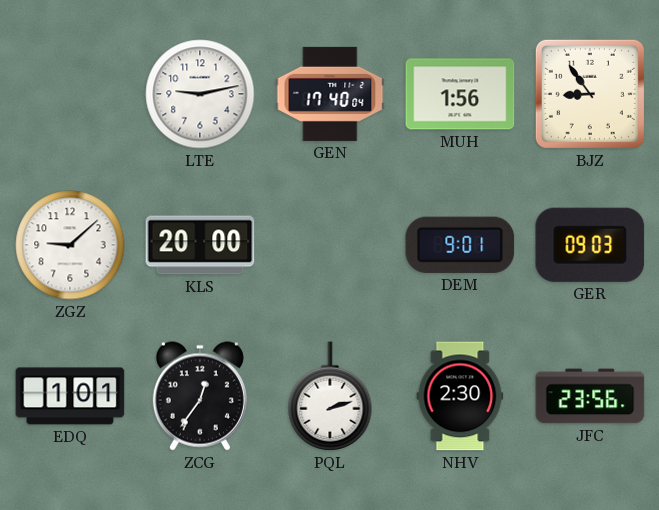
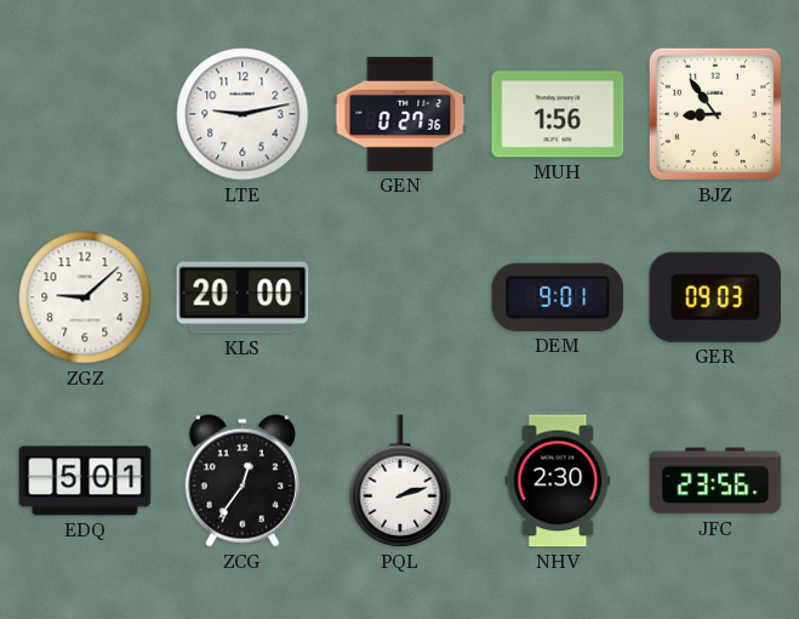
GEN: 17:40 -> 0:27 (400, 114)
EDQ: 1:01 -> 5:01 (85, 481)
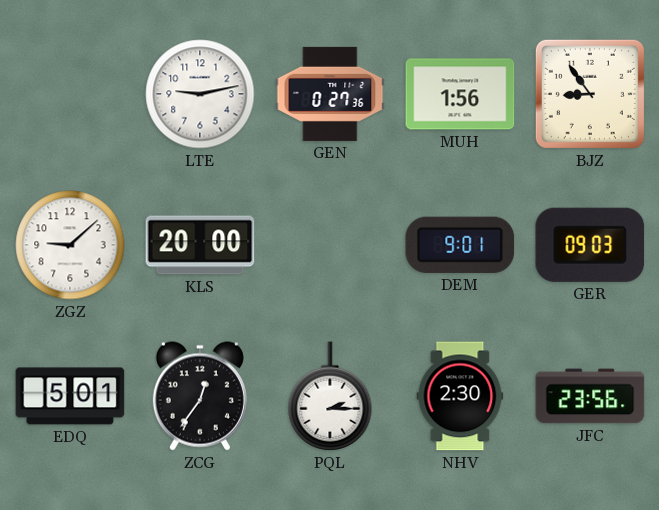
PQL: 2:12 -> 2:15 (330, 396)
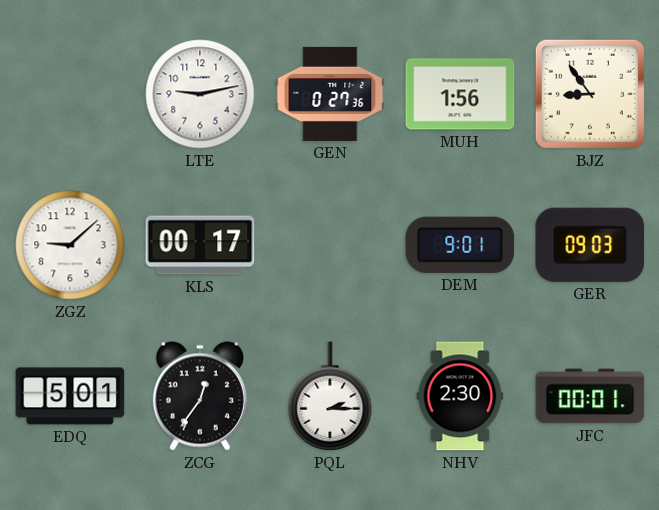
KLS: 20:00 -> 00:17 (200, 245)
JFC: 23:56 -> 00:01 (590, 396)
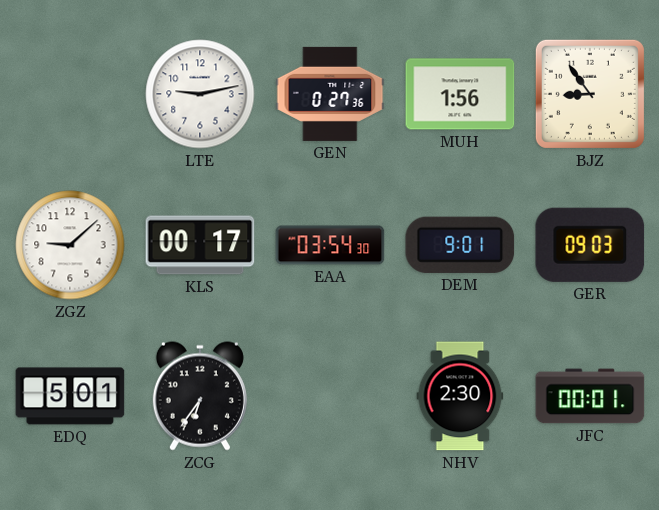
EAA: none -> 03:54 (330, 245)
ZCG: 12:36 -> 6:36 (200, 396)
PQL: 2:15 -> none (330, 396)
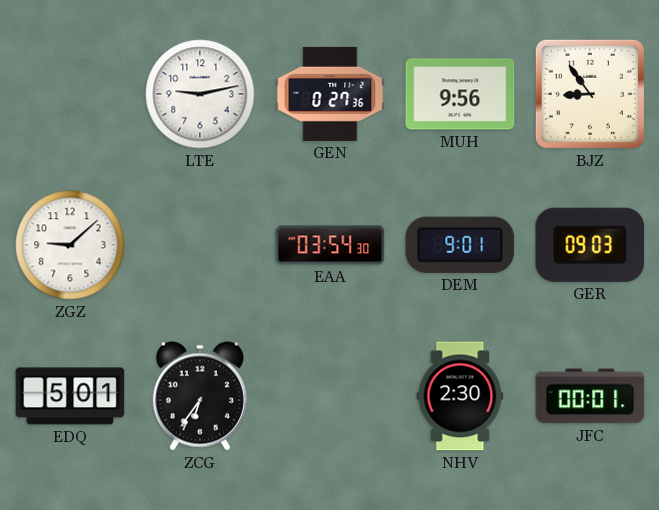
MUH: 1:56 -> 9:56 (460, 94)
KLS: 00:17 -> none (200, 245)
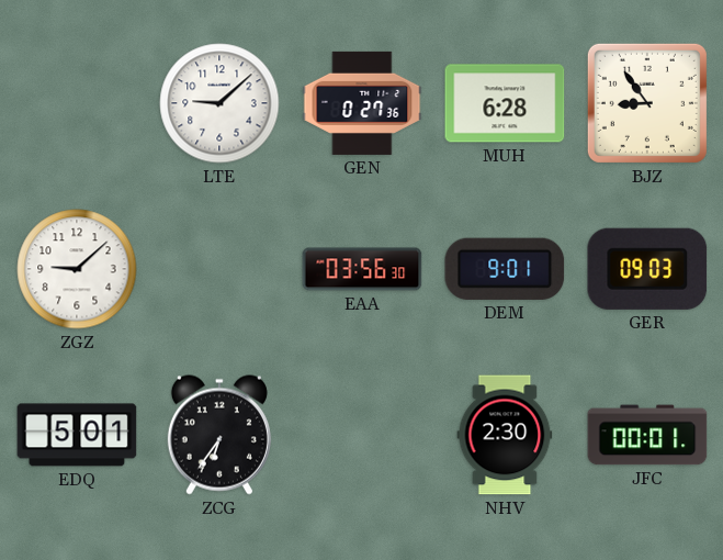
LTE: 9:13 -> 9:08 (219, 103)
MUH: 9:56 -> 6:28 (505, 103)
EAA: 03:54 -> 03:56 (362, 269)
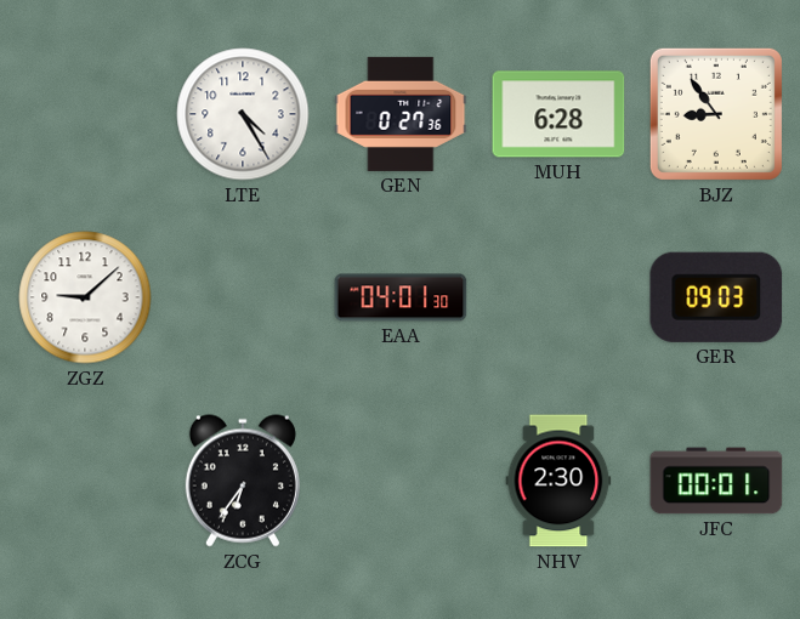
LTE: 9:08 -> 4:25 (243, 114)
EAA: 03:56 -> 04:01 (401, 297)
DEM: 9:01 -> none (505, 269)
EDQ: 5:01 -> none (77, 435)
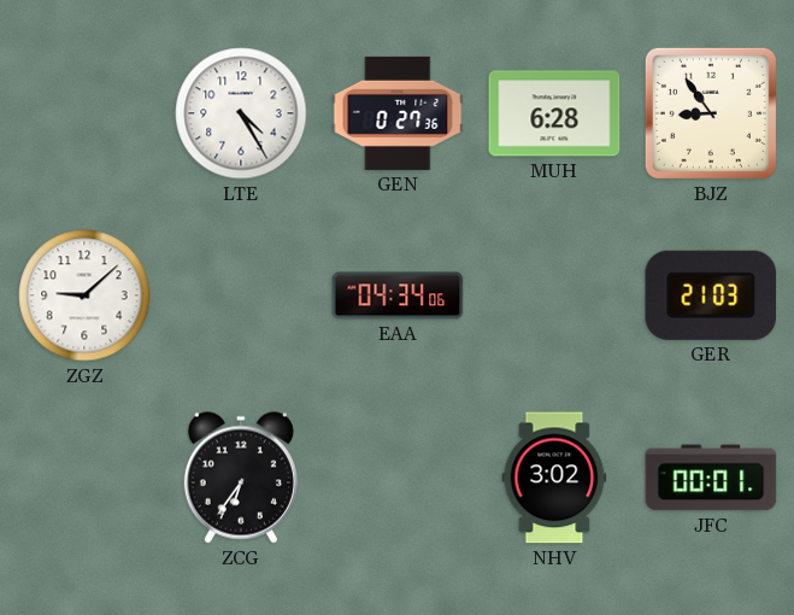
EAA: 04:01 -> 04:34 (398, 295)
GER: 09:03 -> 21:03 (711, 295)
NHV: 2:30 -> 3:02 (554, 478)
